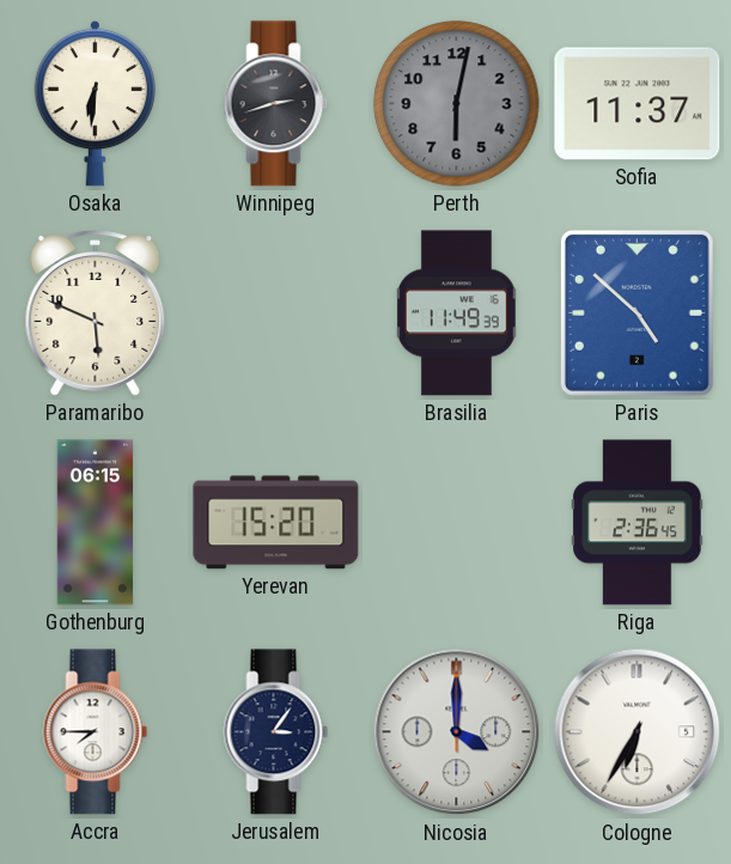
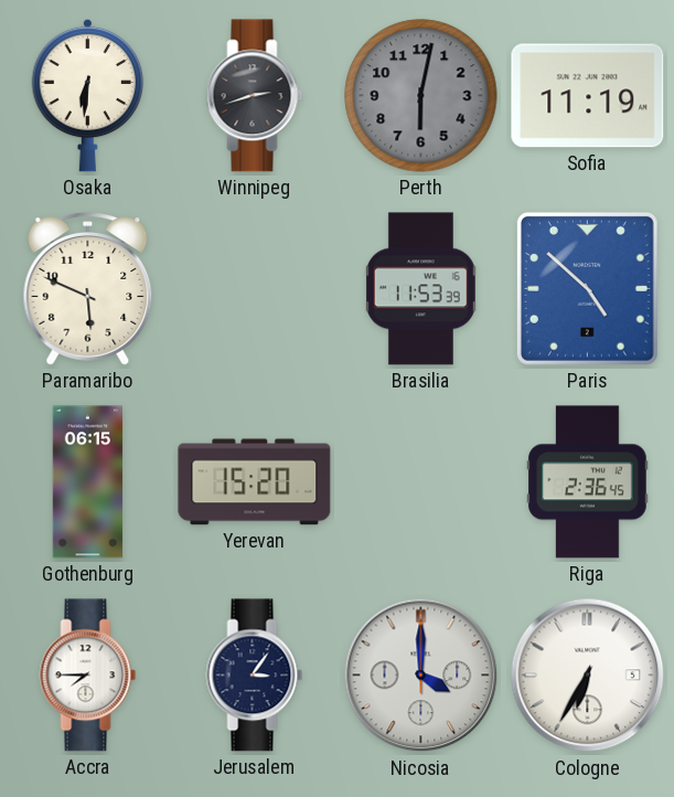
Sofia: 11:37 -> 11:19 (588, 96)
Brasilia: 11:49 -> 11:53 (420, 289)
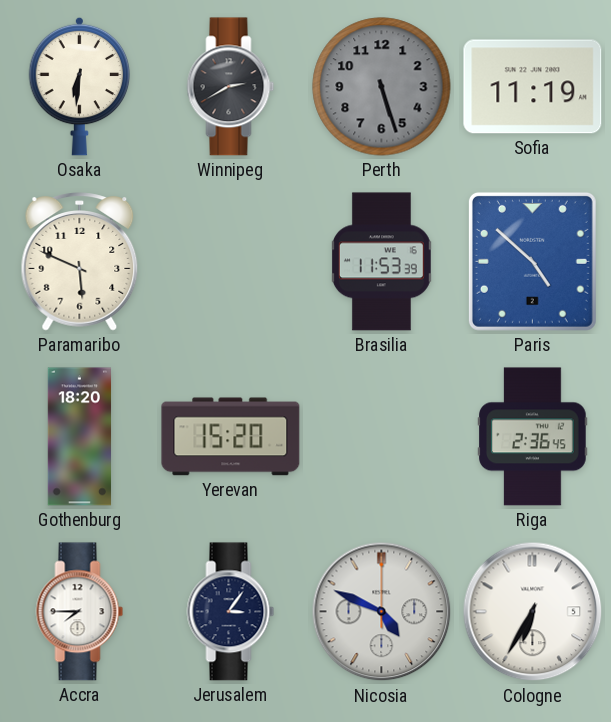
Winnipeg: 2:42 -> 2:40 (231, 87)
Perth: 6:02 -> 5:27 (382, 87)
Gothenburg: 06:15 -> 18:20 (80, 437)
Nicosia: 4:00 -> 4:49 (382, 612)
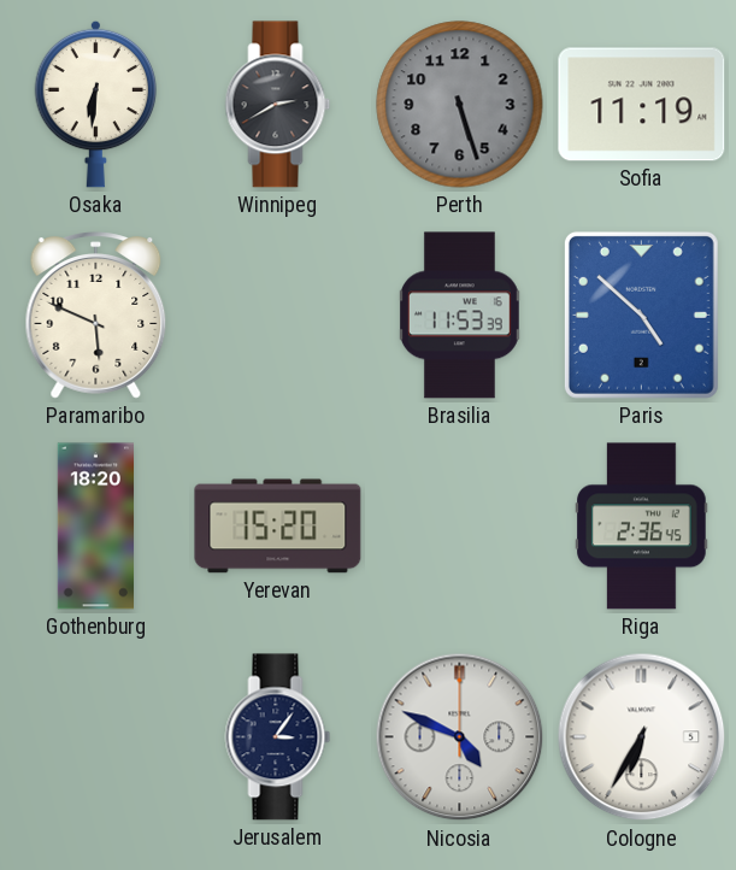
Accra: 7:45 -> none (80, 612)
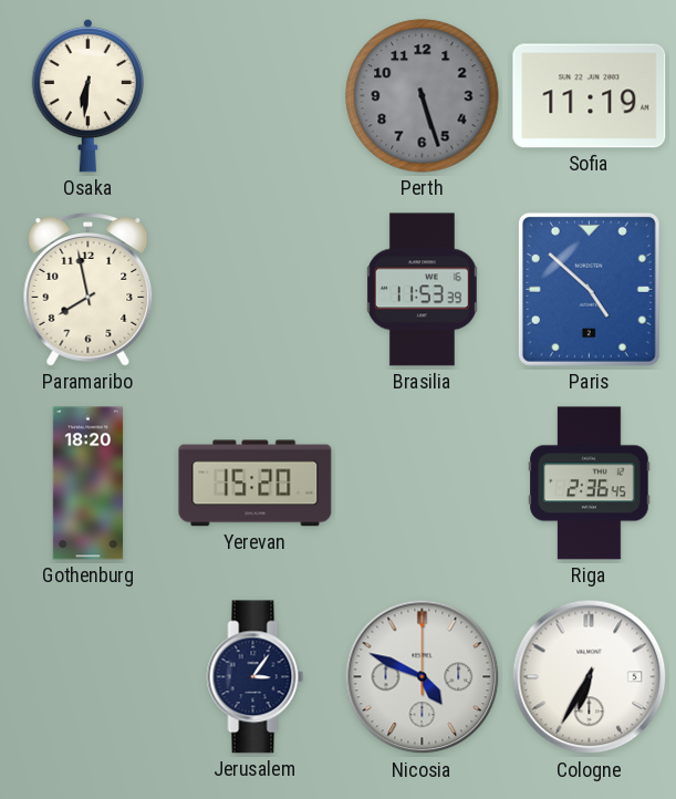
Winnipeg: 2:40 -> none (278, 105)
Paramaribo: 5:49 -> 7:58 (89, 290)
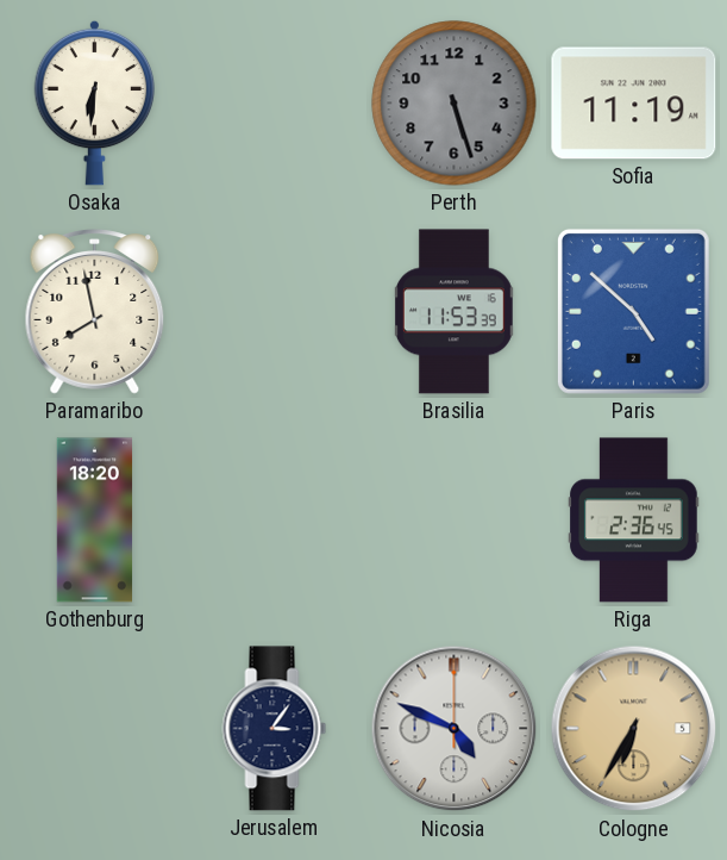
Yerevan: 15:20 -> none (256, 484)
Cologne dial: white -> champagne (634, 729)
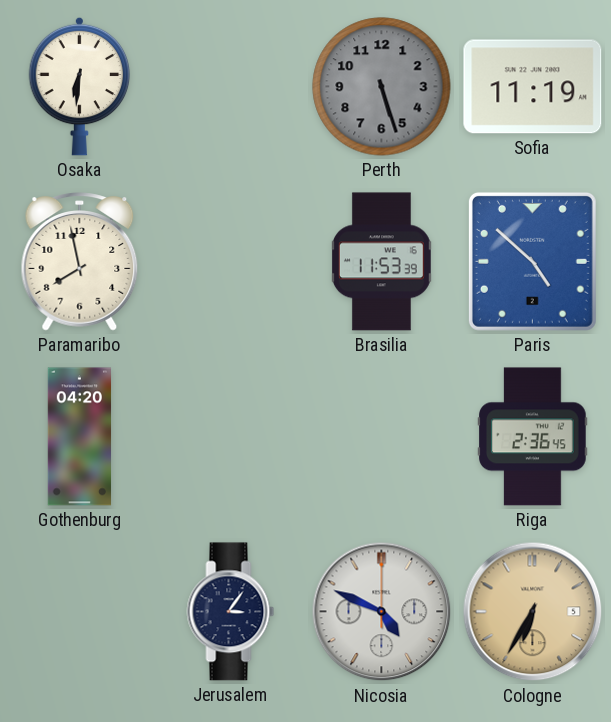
Gothenburg: 18:20 -> 04:20 (80, 437)
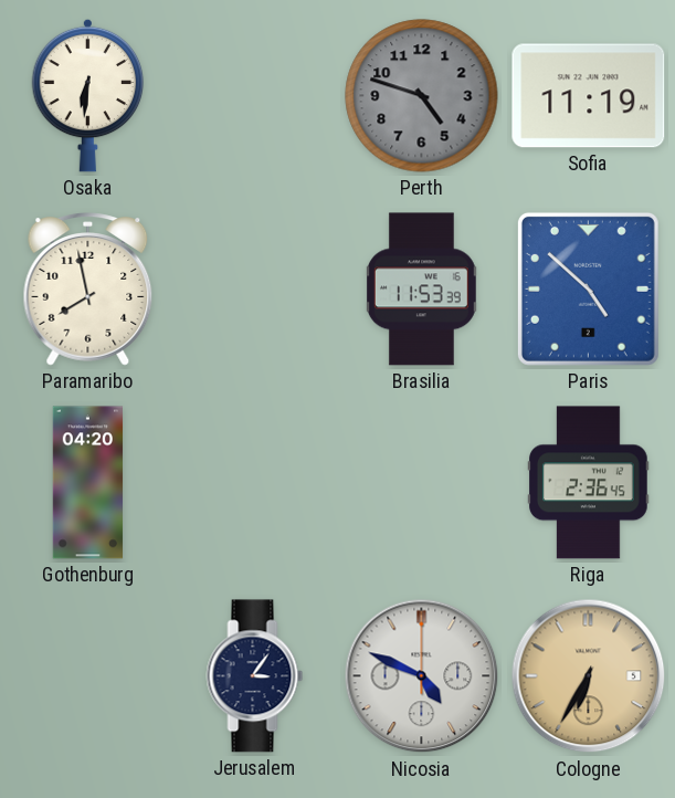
Perth: 5:27 -> 4:48 (422, 96)
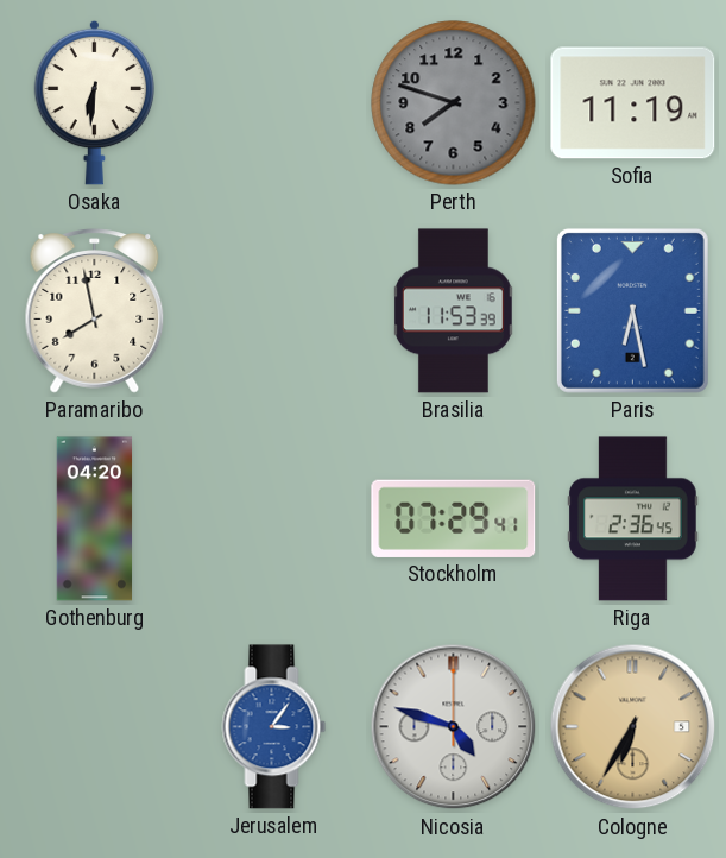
Perth: 4:48 -> 7:48 (454, 103)
Paris: 4:52 -> 6:28 (632, 310)
Stockholm: none -> 07:29 (454, 518)
Jerusalem dial: navy -> blue (274, 727)
Nicosia: 4:49 -> 4:48 (454, 727)
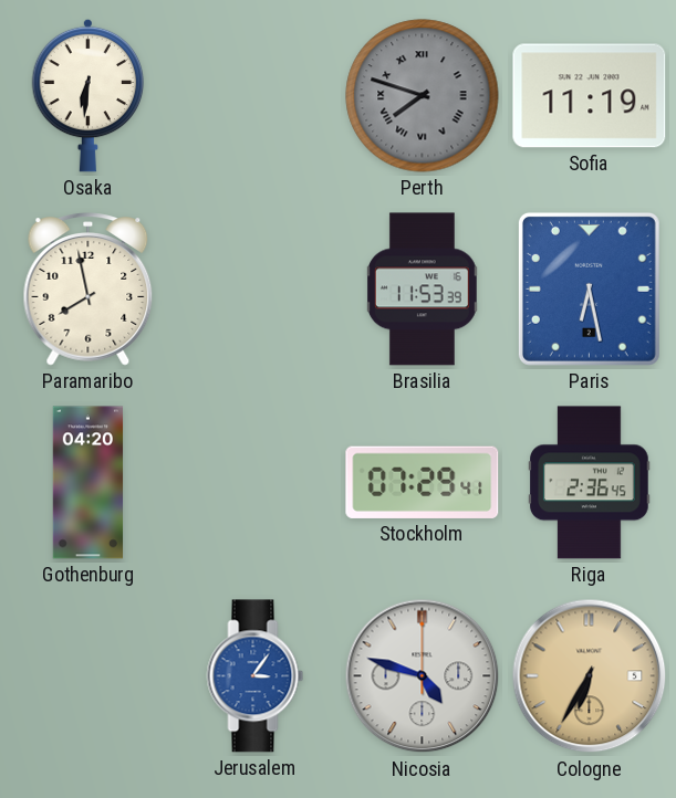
Perth numerals: Arabic -> Roman (423, 96)
